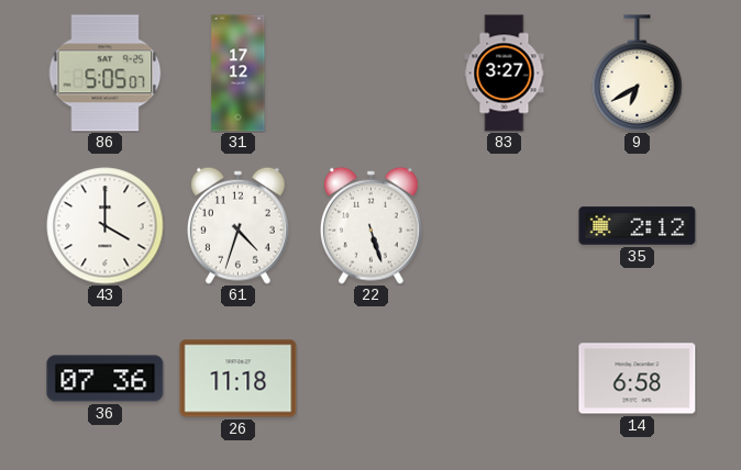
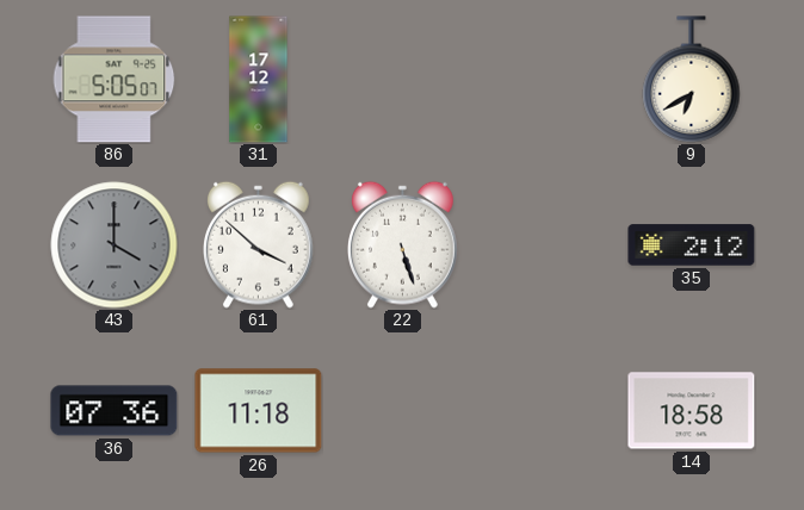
83: 3:27 -> none (505, 74)
43 dial: white -> grey (115, 245)
61: 4:33 -> 3:52 (259, 244)
14: 6:58 -> 18:58 (692, 411)
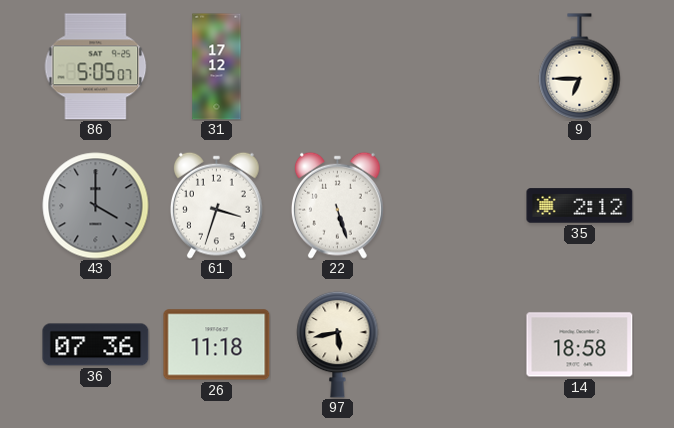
9: 6:40 -> 6:45 (580, 67)
61: 3:52 -> 3:33 (217, 205)
97: none -> 5:43 (338, 344)
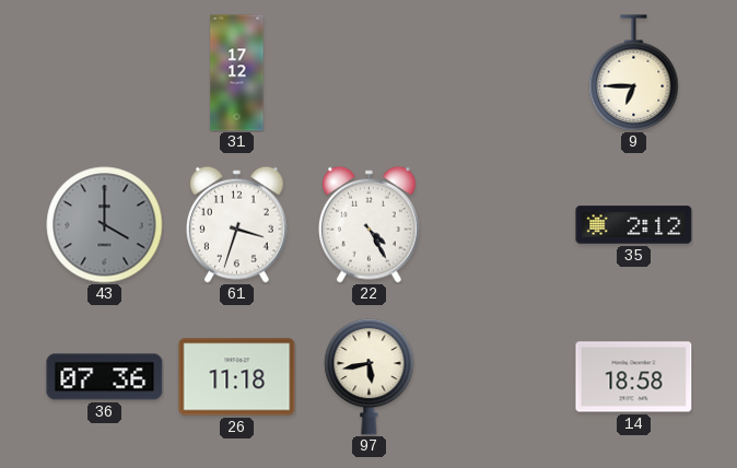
86: 5:05 -> none (96, 67)
22: 5:27 -> 4:25 (370, 224)
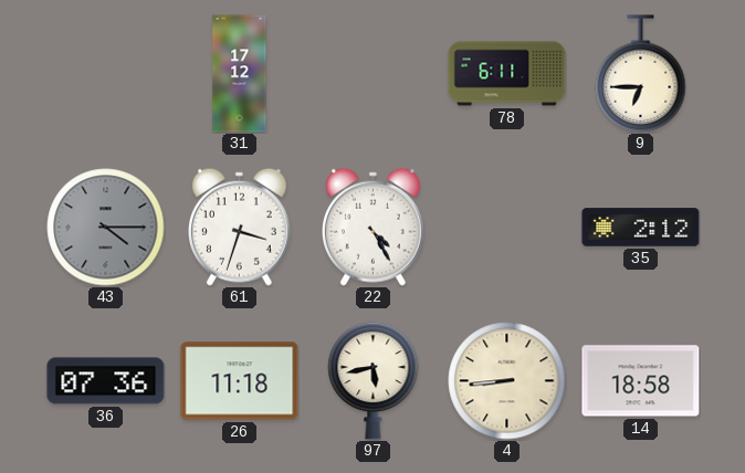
78: none -> 6:11 (507, 74)
43: 4:00 -> 4:15 (106, 228)
4: none -> 8:44 (507, 381)
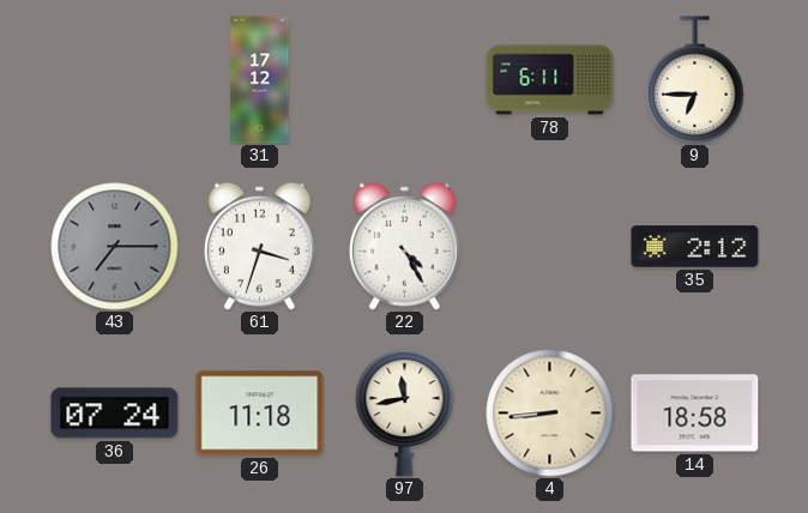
43: 4:15 -> 7:15 (115, 247)
36: 07:36 -> 07:24 (115, 414)
97: 5:43 -> 11:43 (405, 412)
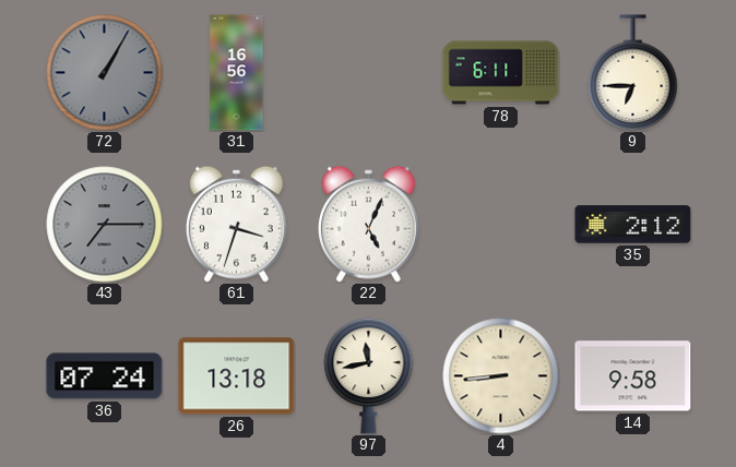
72: none -> 1:05 (105, 73)
31: 17:12 -> 16:56 (237, 73)
22: 4:25 -> 5:04 (369, 224)
26: 11:18 -> 13:18 (237, 376)
14: 18:58 -> 9:58 (633, 376)
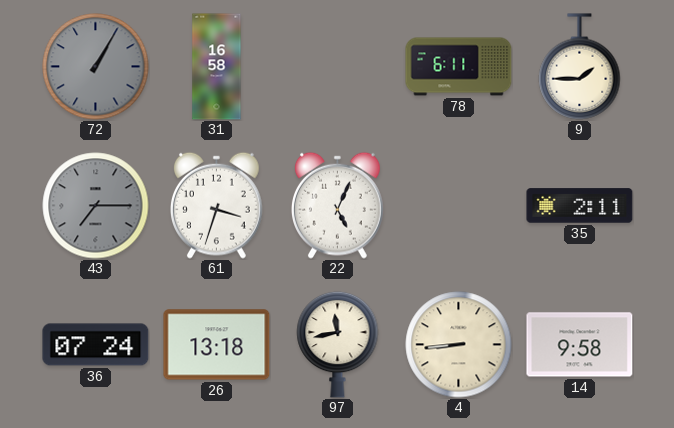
31: 16:56 -> 16:58 (217, 67)
9: 6:45 -> 1:45 (580, 67)
35: 2:12 -> 2:11 (580, 206)
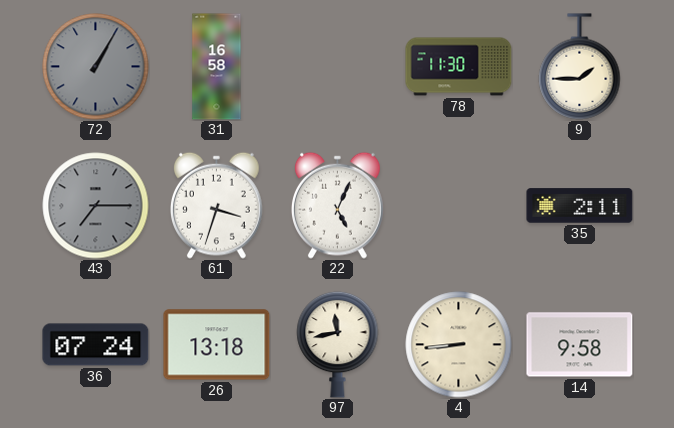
78: 6:11 -> 11:30 (459, 67)
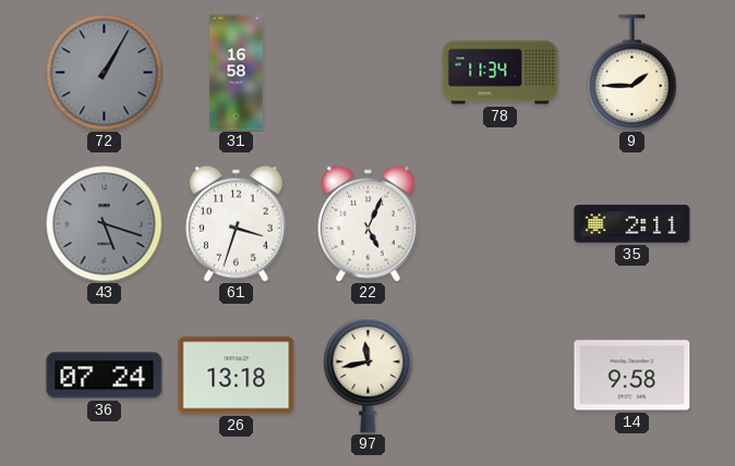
78: 11:30 -> 11:34 (501, 73)
43: 7:15 -> 5:18 (105, 224)
4: 8:44 -> none (459, 345)
